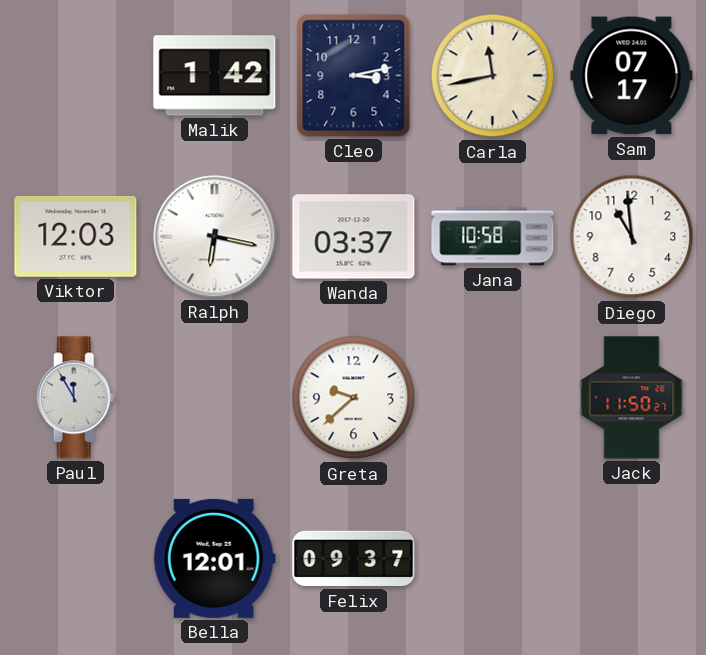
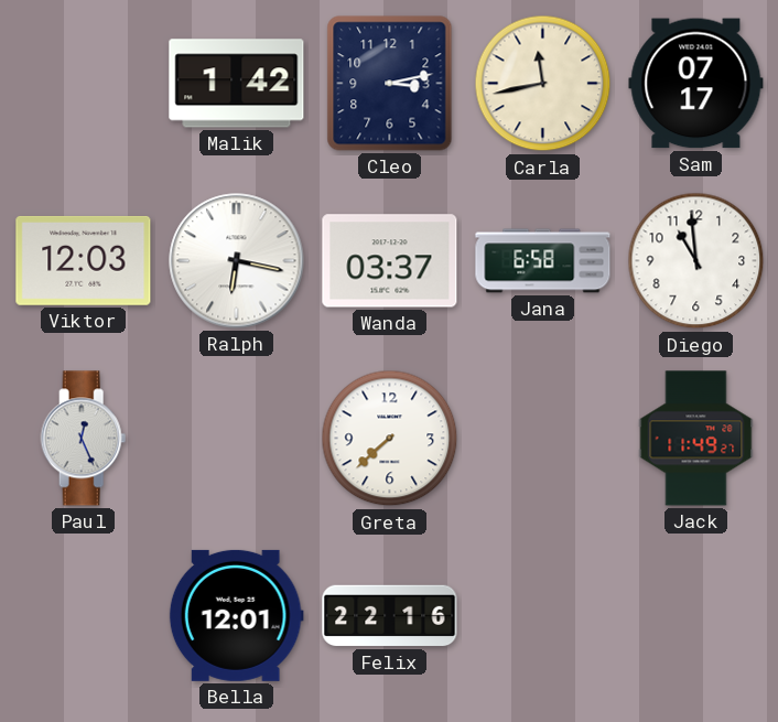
Jana: 10:58 -> 6:58 (543, 261)
Paul: 11:55 -> 12:26 (84, 439)
Greta: 9:38 -> 7:38 (390, 439)
Jack: 11:50 -> 11:49 (696, 439)
Felix: 09:37 -> 22:16 (390, 616)
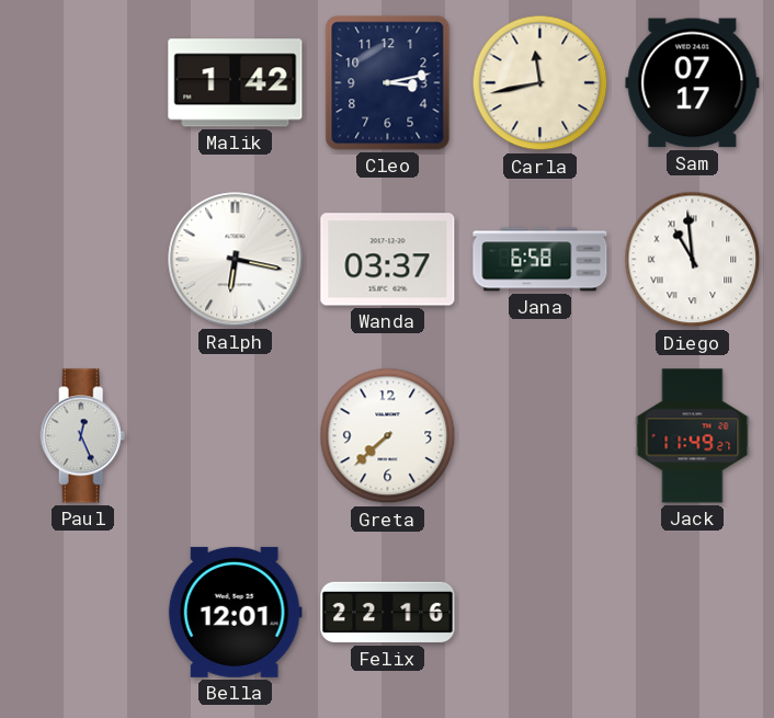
Viktor: 12:03 -> none (84, 260)
Diego numerals: Arabic -> Roman (693, 260)
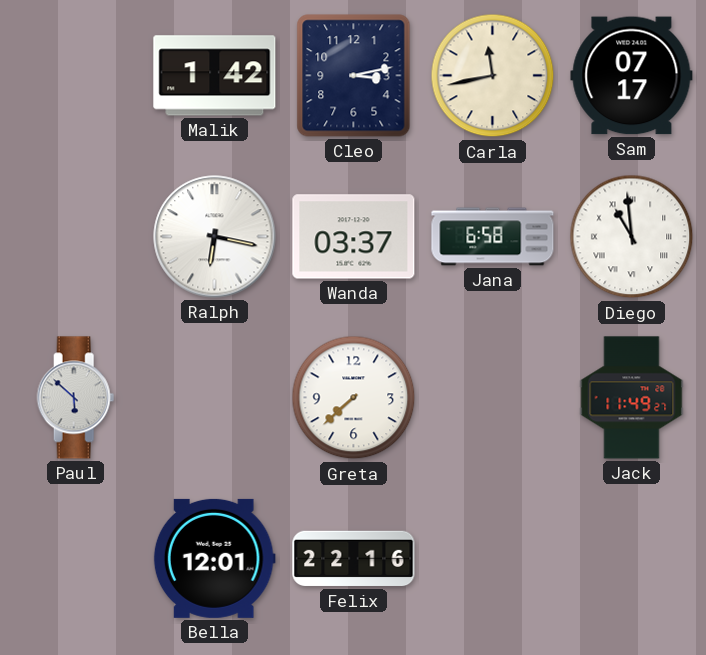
Paul: 12:26 -> 5:52 (76, 398)
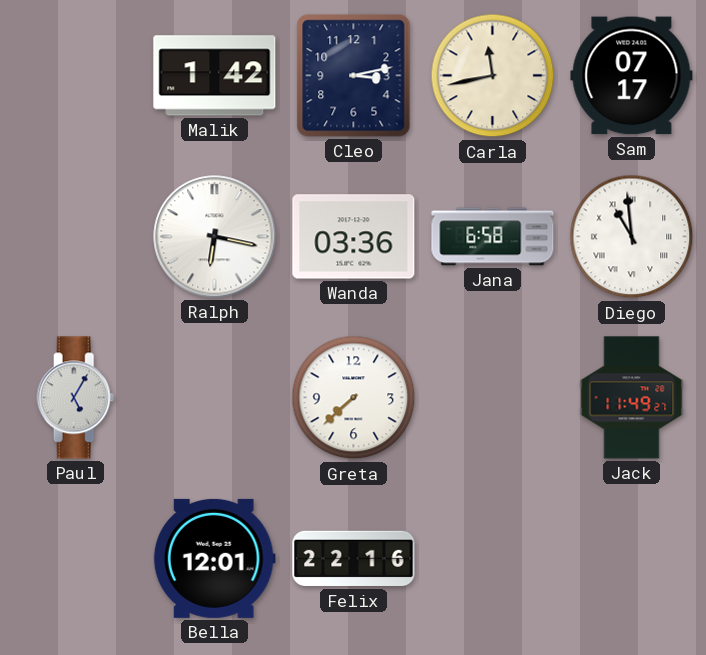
Wanda: 03:37 -> 03:36 (354, 237)
Paul: 5:52 -> 5:05 (76, 398)
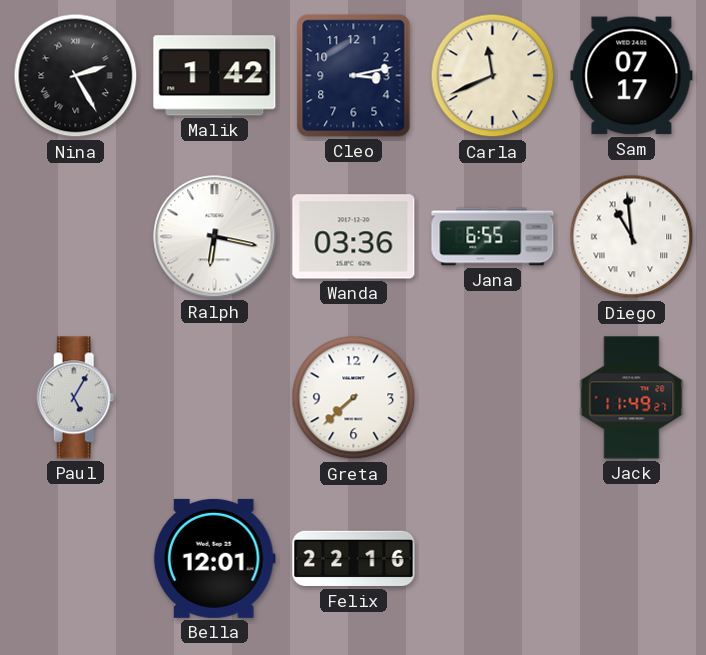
Nina: none -> 2:25 (76, 76)
Carla: 11:43 -> 11:41 (493, 76)
Jana: 6:58 -> 6:55 (493, 237)
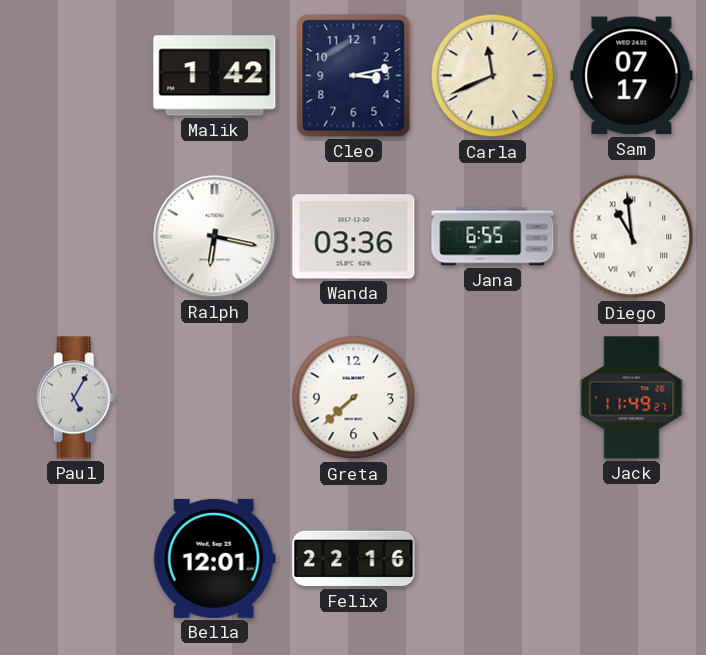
Nina: 2:25 -> none (76, 76)
